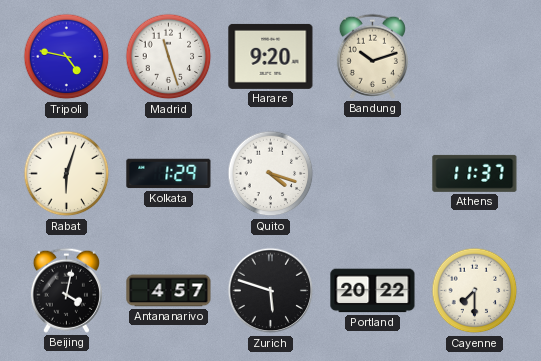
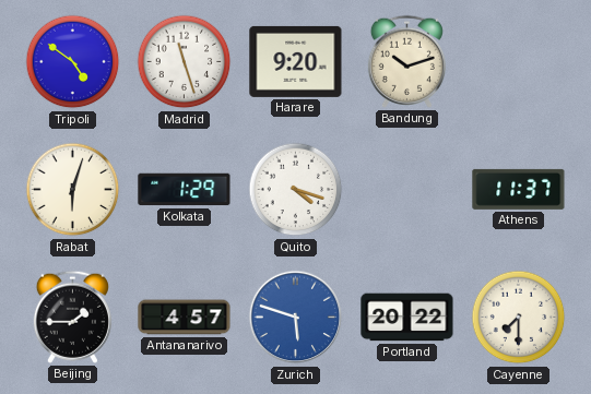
Tripoli: 4:47 -> 4:51 (73, 62)
Beijing: 4:02 -> 1:45 (72, 317)
Zurich dial: black -> blue (296, 318)
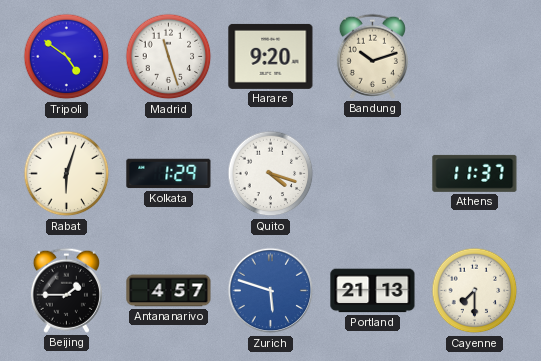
Portland: 20:22 -> 21:13 (373, 291)
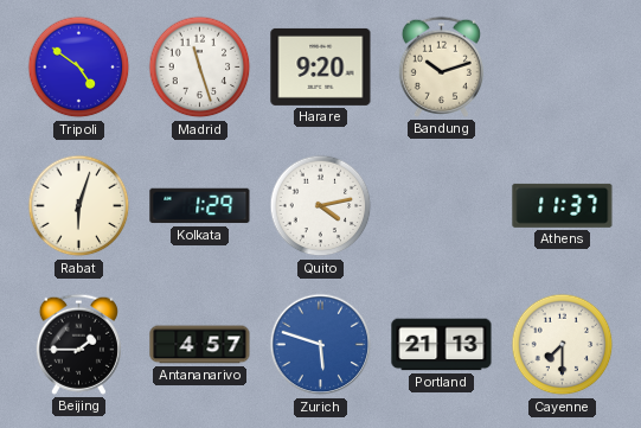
Quito: 4:18 -> 4:13 (321, 206)
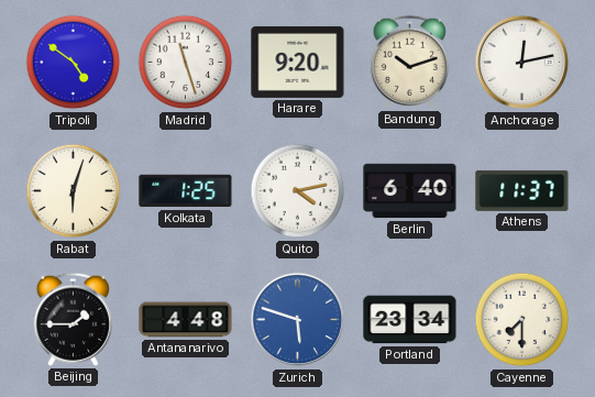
Anchorage: none -> 12:13 (522, 63)
Kolkata: 1:29 -> 1:25 (186, 191)
Berlin: none -> 6:40 (410, 191)
Antananarivo: 4:57 -> 4:48 (186, 320)
Portland: 21:13 -> 23:34 (410, 320)
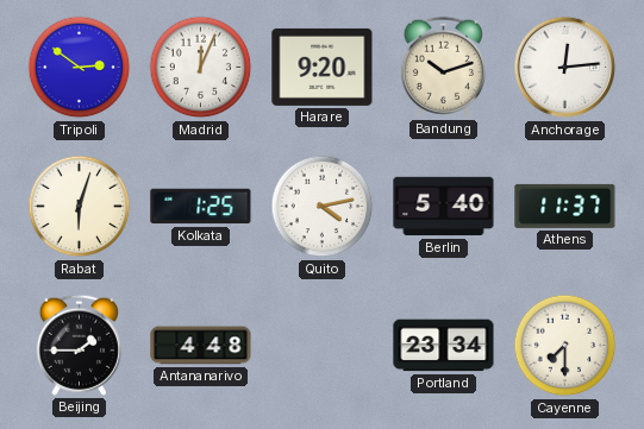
Tripoli: 4:51 -> 2:51 (80, 68)
Madrid: 11:27 -> 12:04 (201, 68)
Anchorage: 12:13 -> 12:14 (565, 68)
Berlin: 6:40 -> 5:40 (444, 207)
Zurich: 5:48 -> none (298, 320)
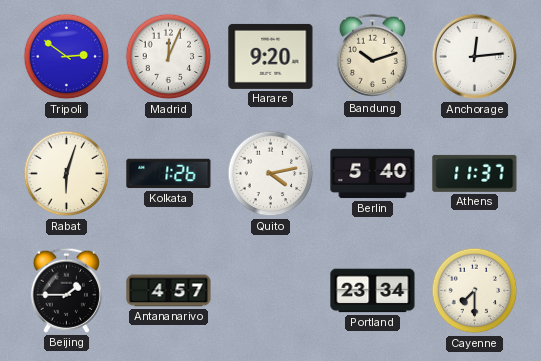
Kolkata: 1:25 -> 1:26 (169, 174)
Antananarivo: 4:48 -> 4:57 (169, 291)
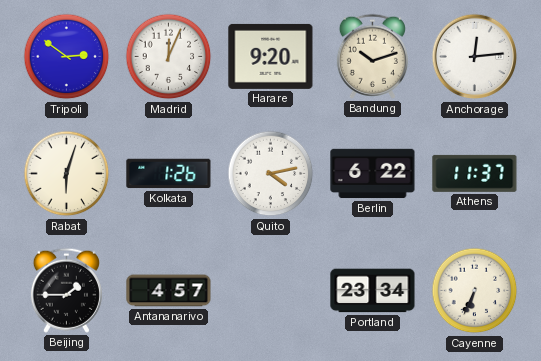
Berlin: 5:40 -> 6:22 (373, 174)
Cayenne: 7:30 -> 6:34 (475, 291)
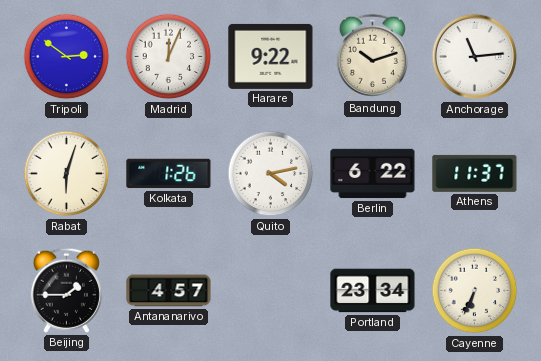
Harare: 9:20 -> 9:22 (271, 56)
Anchorage: 12:14 -> 11:14 (475, 57)
